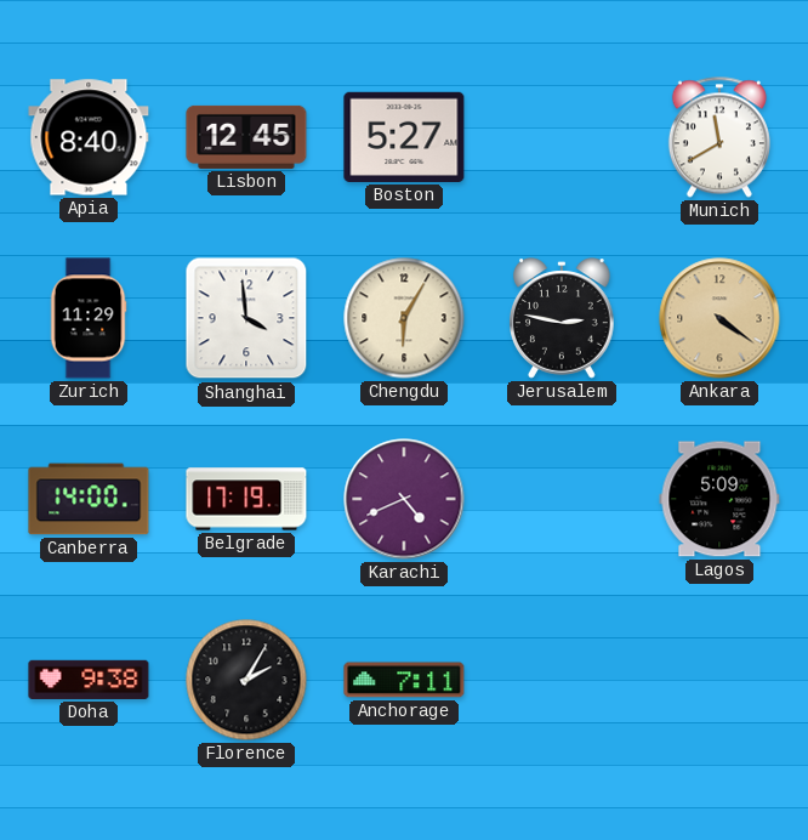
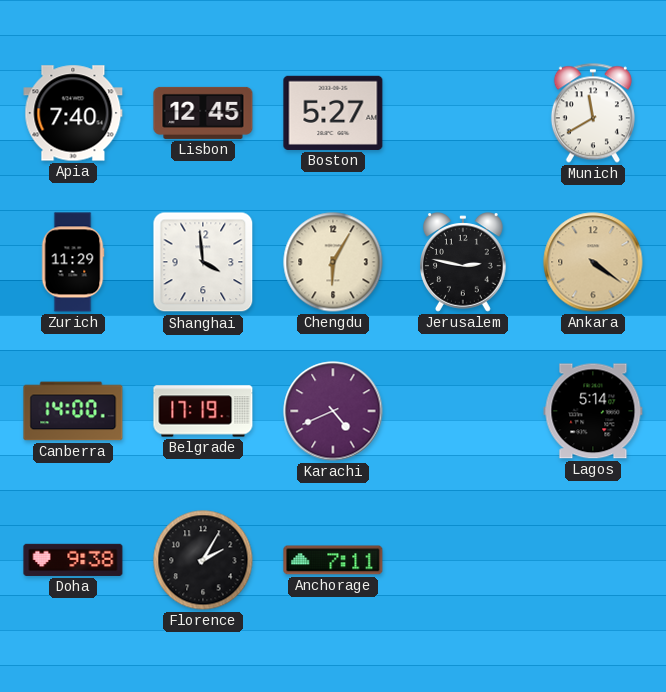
Apia: 8:40 -> 7:40 (73, 113)
Lagos: 5:09 -> 5:14 (593, 411)
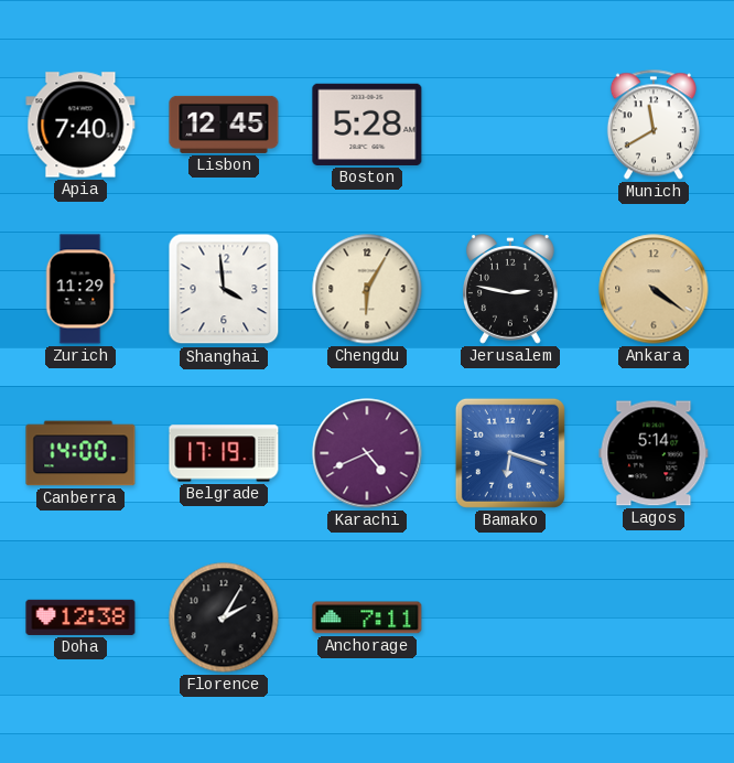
Boston: 5:27 -> 5:28 (367, 125)
Bamako: none -> 6:18 (510, 453)
Doha: 9:38 -> 12:38 (80, 617)
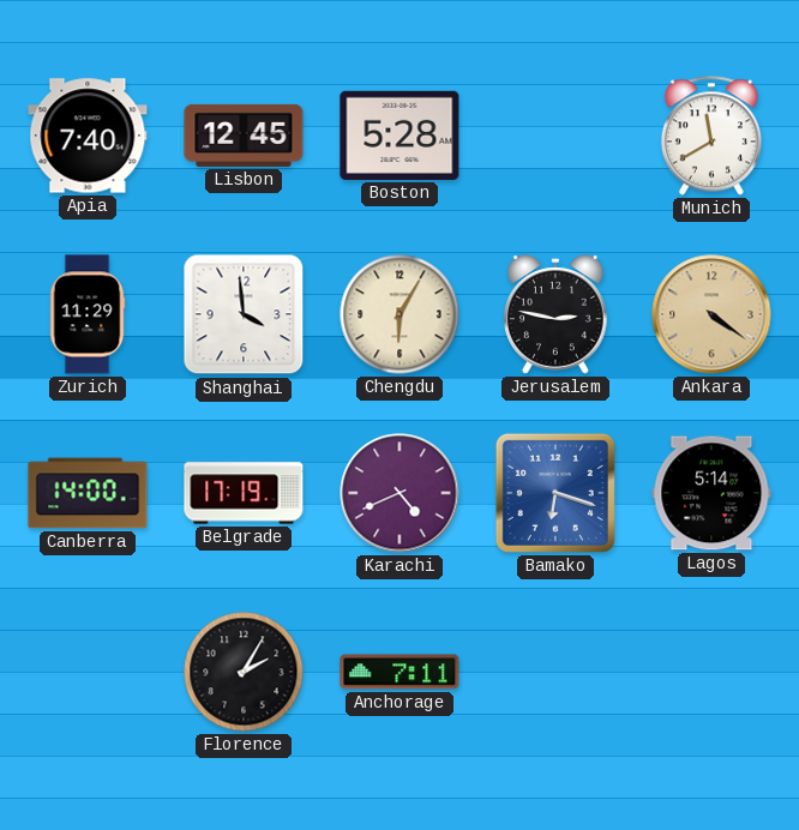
Doha: 12:38 -> none (80, 617)
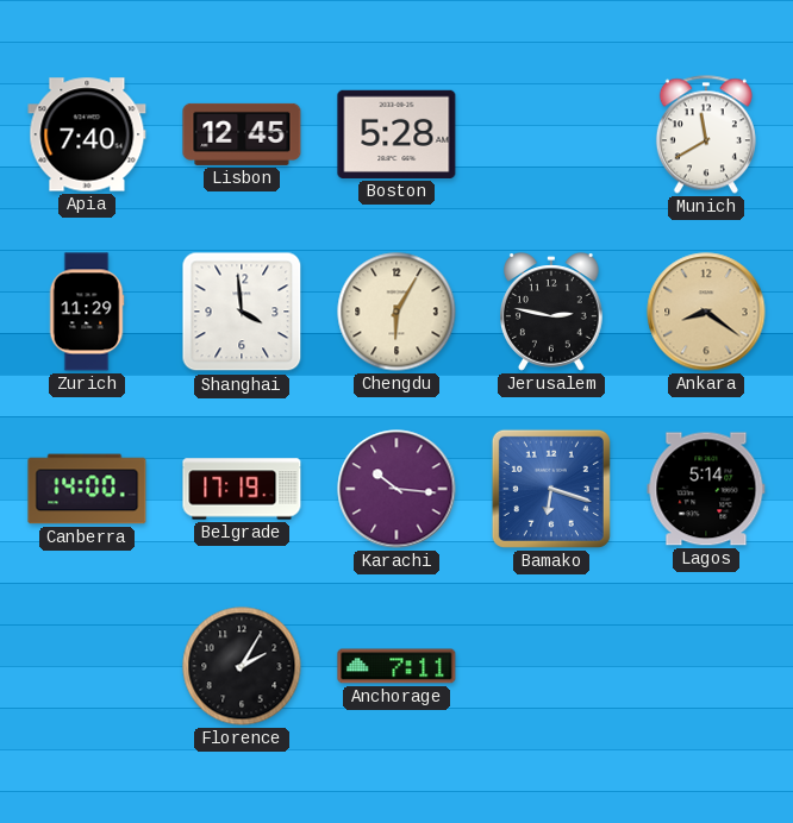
Ankara: 4:21 -> 8:21 (706, 312)
Karachi: 4:41 -> 10:16 (396, 489)
